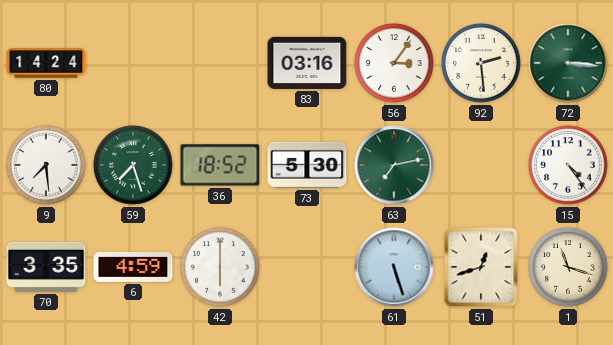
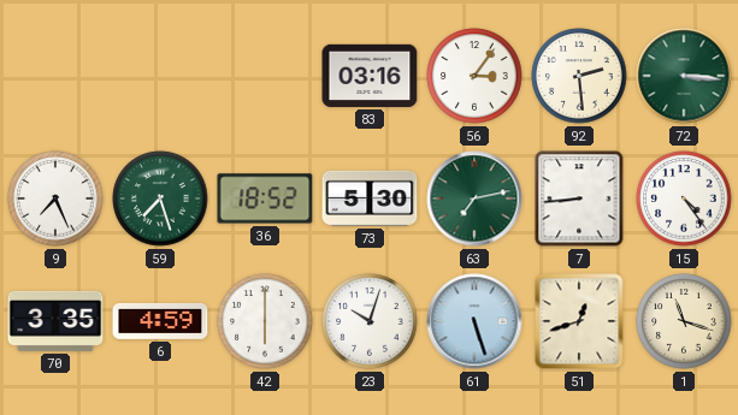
80: 14:24 -> none (46, 63)
9: 7:29 -> 7:26 (55, 198)
7: none -> 8:44 (579, 198)
23: none -> 10:03 (370, 321)
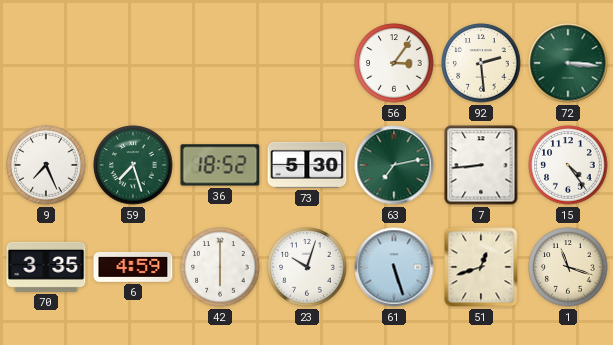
83: 03:16 -> none (370, 76)
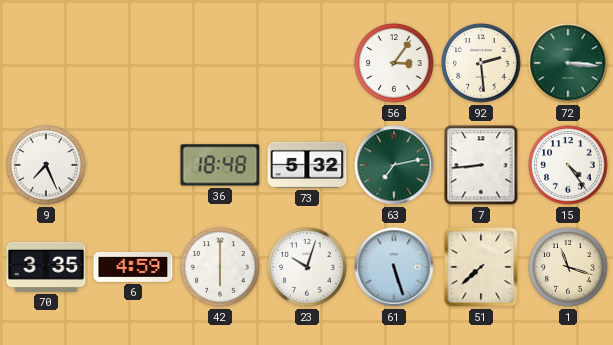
59: 7:27 -> none (133, 165)
36: 18:52 -> 18:48 (220, 165)
73: 5:30 -> 5:32 (307, 165)
51: 12:42 -> 7:38 (481, 267)
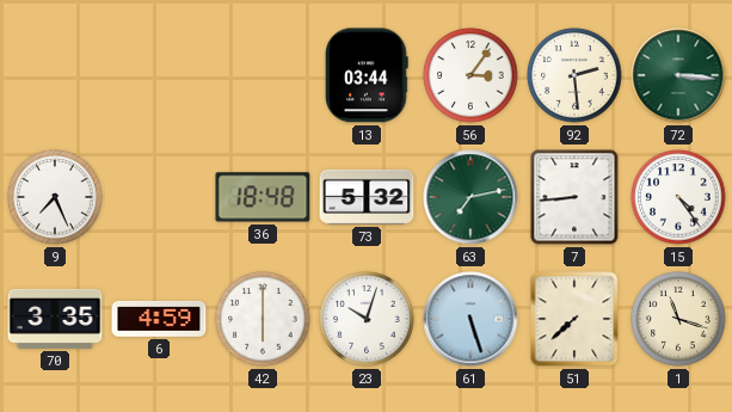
13: none -> 03:44 (367, 75)
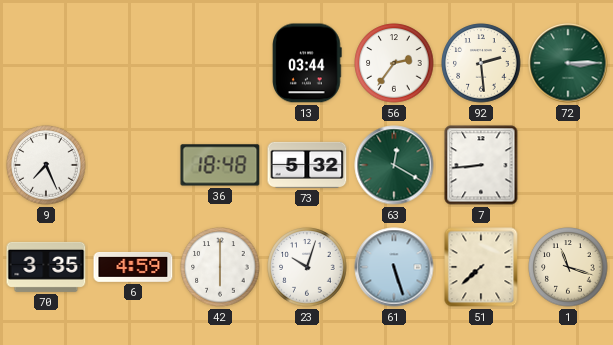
56: 3:06 -> 2:36 (394, 63)
72: 3:16 -> 3:15 (568, 63)
63: 7:13 -> 12:20 (394, 165)
15: 4:24 -> none (678, 197)
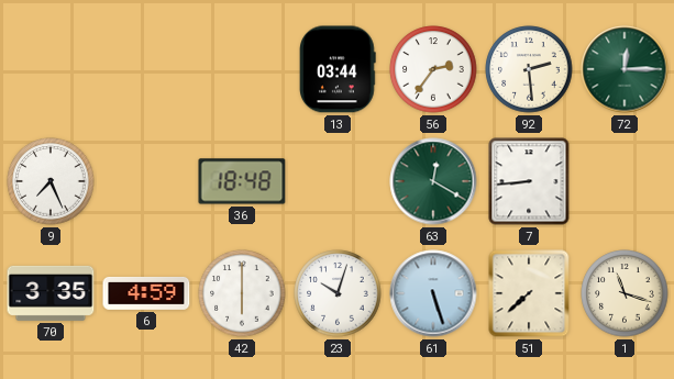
72: 3:15 -> 12:15 (625, 69)
73: 5:32 -> none (307, 165)
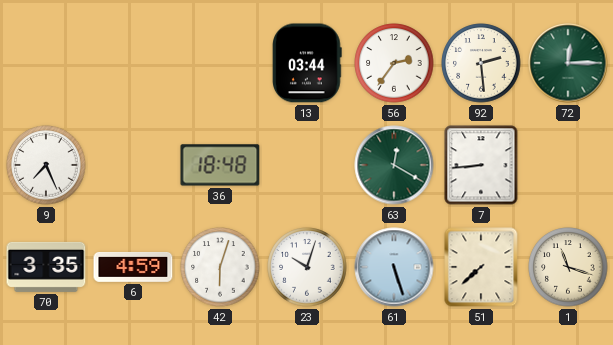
42: 6:00 -> 6:03 (220, 267)
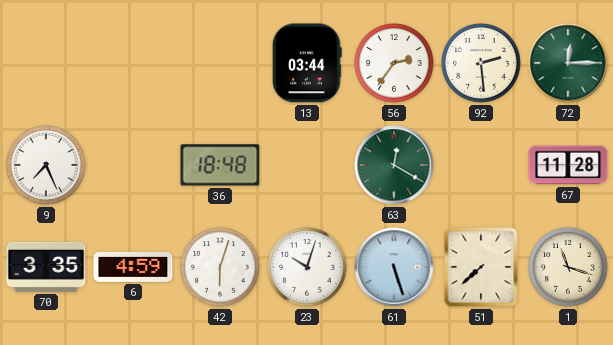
7: 8:44 -> none (481, 165)
67: none -> 11:28 (568, 165)
